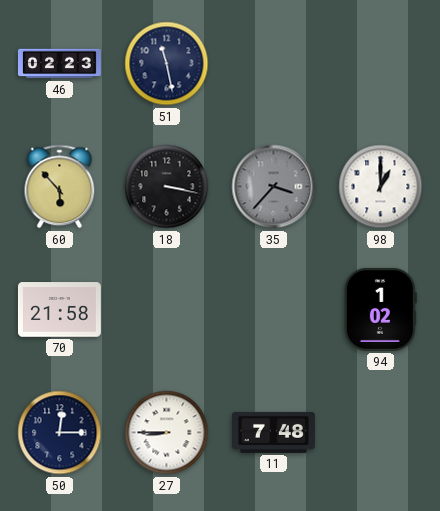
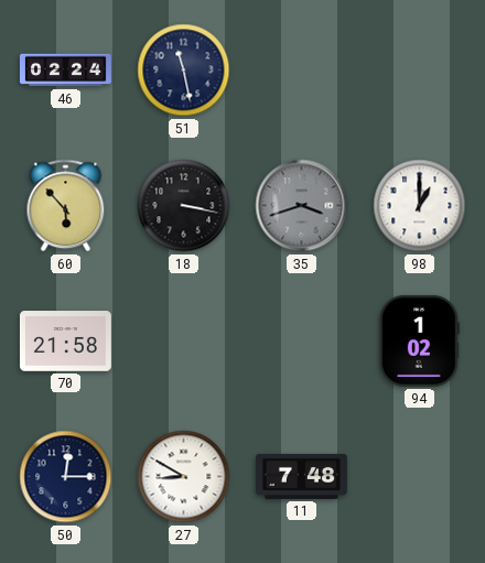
46: 02:23 -> 02:24 (65, 71)
35: 3:37 -> 3:42 (302, 206)
27: 8:45 -> 8:50 (184, 477)
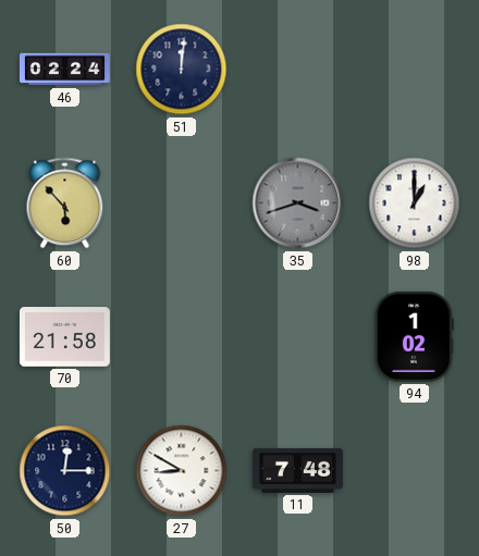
51: 11:28 -> 12:01 (182, 70)
18: 3:17 -> none (184, 206)
